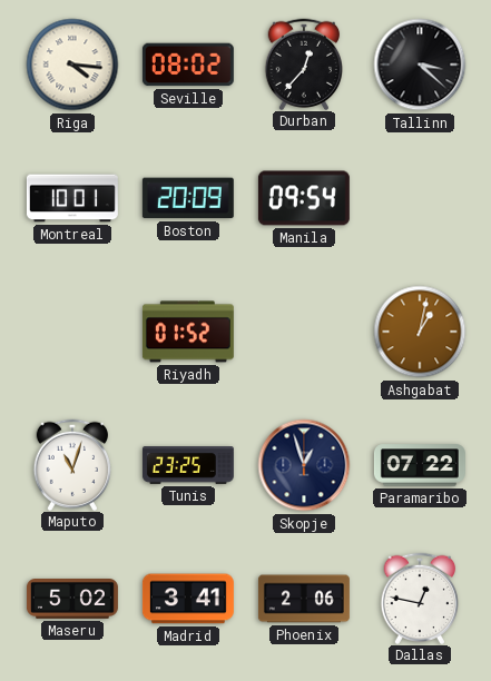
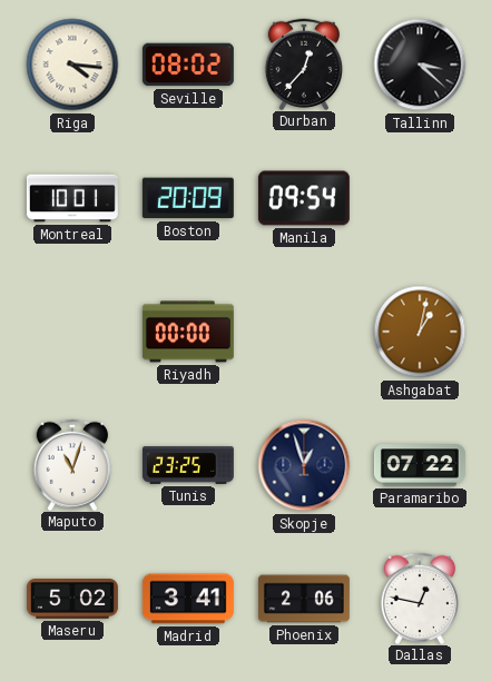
Riyadh: 01:52 -> 00:00 (188, 332)
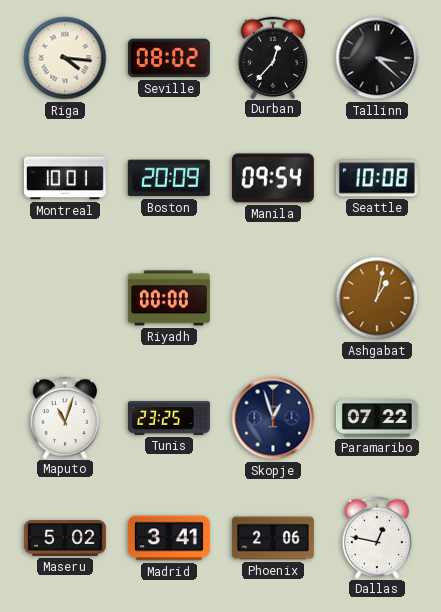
Seattle: none -> 10:08 (377, 178)
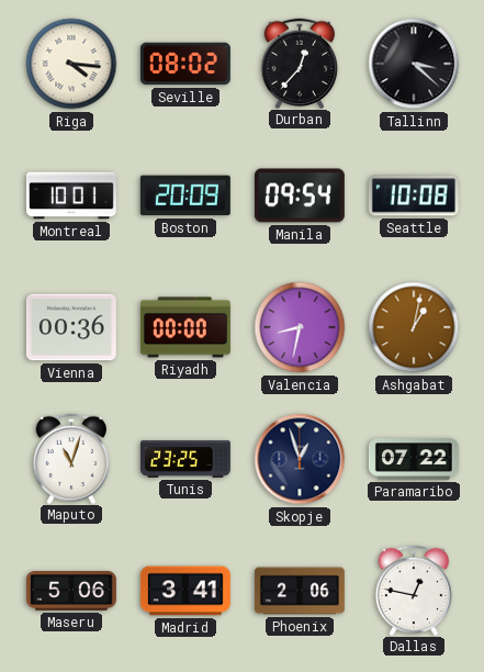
Vienna: none -> 00:36 (71, 327)
Valencia: none -> 8:32 (300, 327)
Maseru: 5:02 -> 5:06 (71, 592)
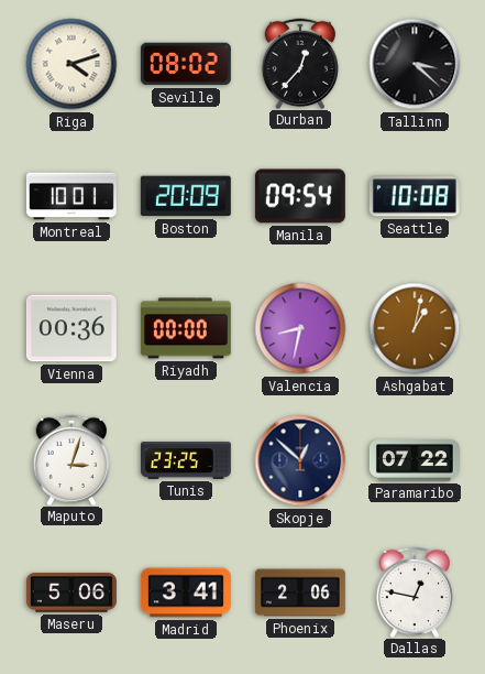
Riga: 4:16 -> 4:12 (71, 64)
Maputo: 11:03 -> 3:03 (71, 459)
Skopje: 12:57 -> 12:52 (300, 460)
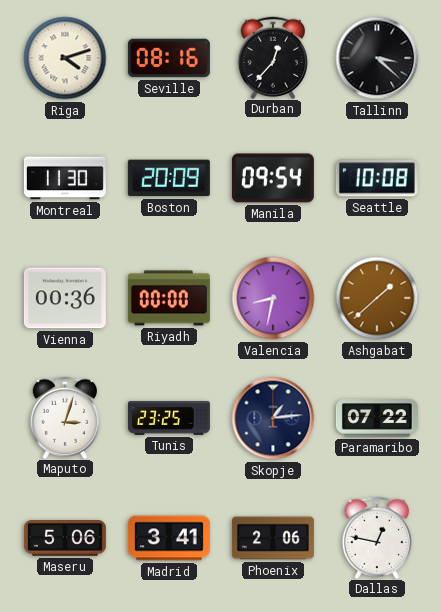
Seville: 08:02 -> 08:16 (169, 58)
Montreal: 10:01 -> 11:30 (65, 178)
Ashgabat: 1:02 -> 1:38 (377, 298)
Skopje: 12:52 -> 1:14 (273, 418)
